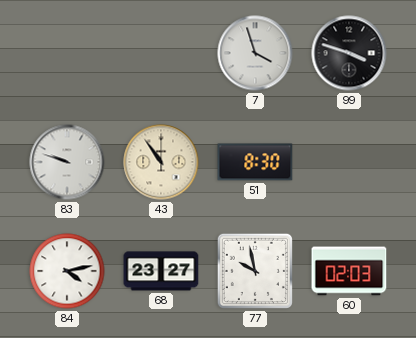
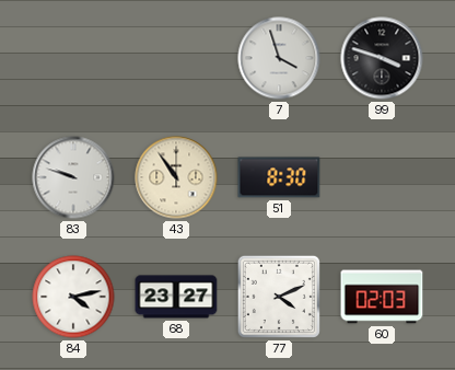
77: 9:58 -> 4:11 (279, 297)
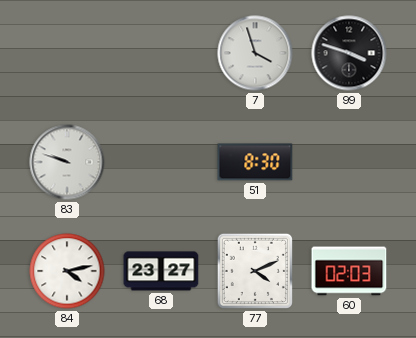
43: 10:54 -> none (176, 177)
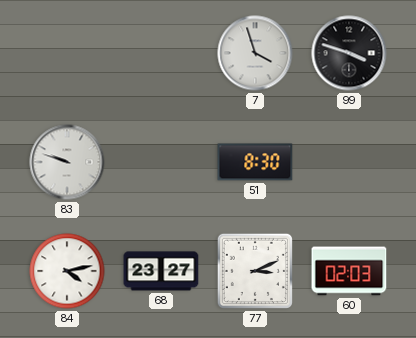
77: 4:11 -> 3:11 (255, 271)
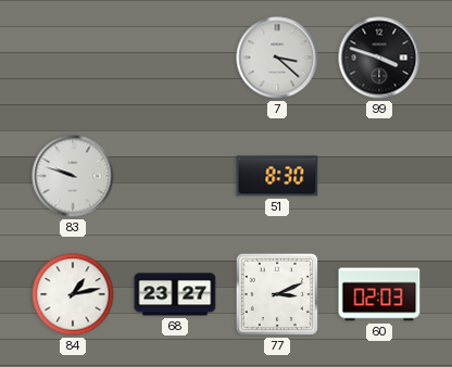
7: 3:57 -> 3:22 (277, 58)
84: 4:13 -> 1:13 (73, 294)
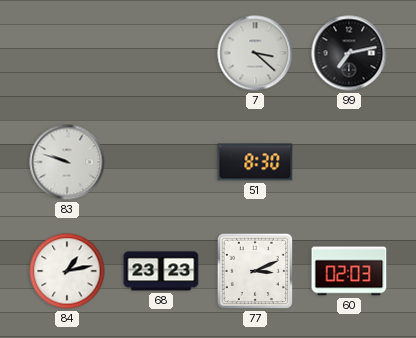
99: 3:48 -> 7:13 (349, 53)
68: 23:27 -> 23:23 (161, 271)
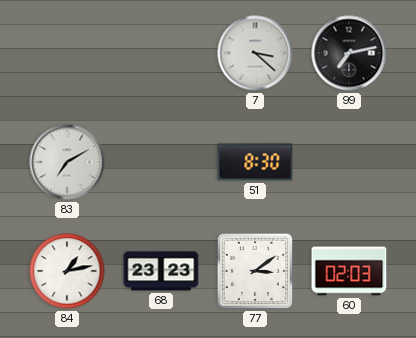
83: 9:48 -> 7:10 (67, 162)
77: 3:11 -> 3:09 (255, 271)
